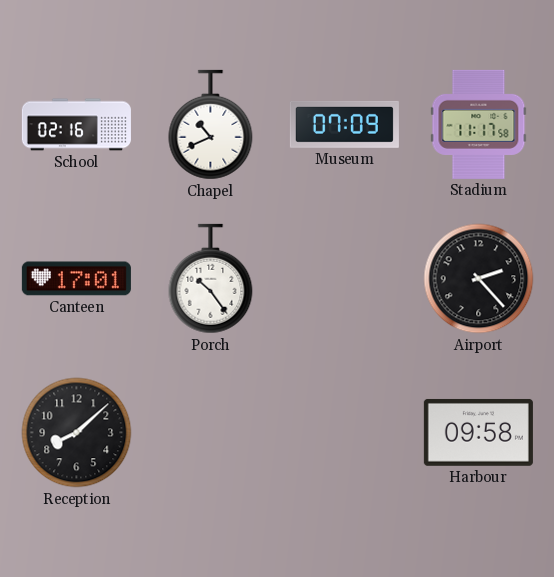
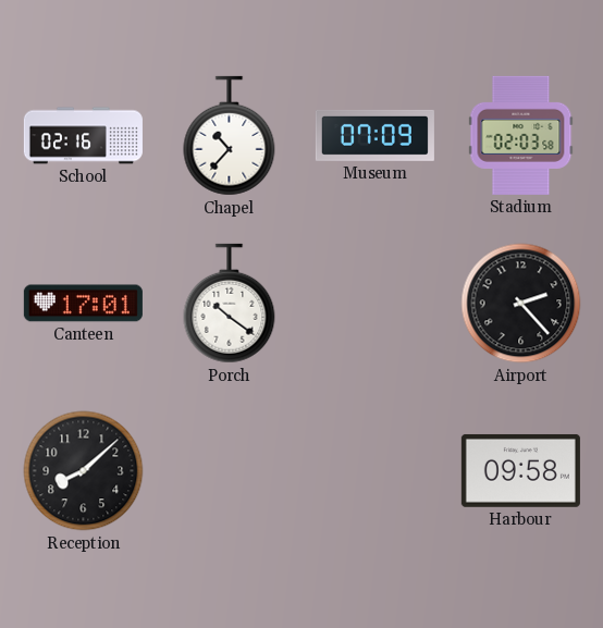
Chapel: 10:41 -> 10:37 (230, 136)
Stadium: 11:17 -> 02:03 (521, 135)
Porch: 10:24 -> 10:21 (230, 304)
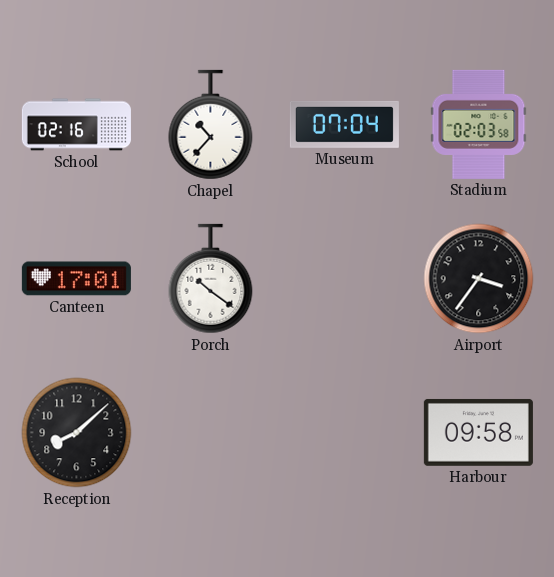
Museum: 07:09 -> 07:04 (344, 124)
Airport: 2:23 -> 3:36 (479, 279)
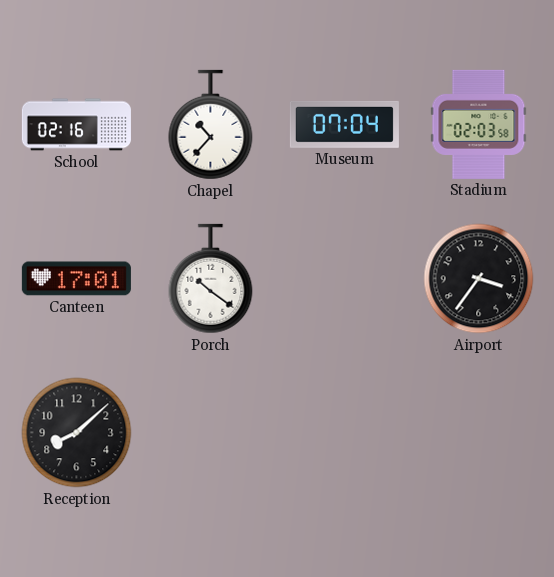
Harbour: 09:58 -> none (478, 432)
